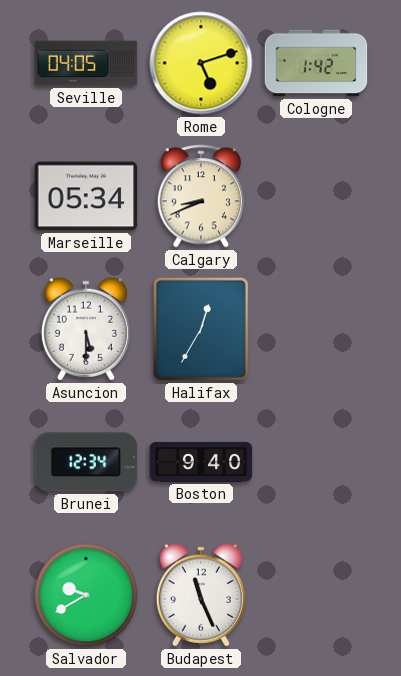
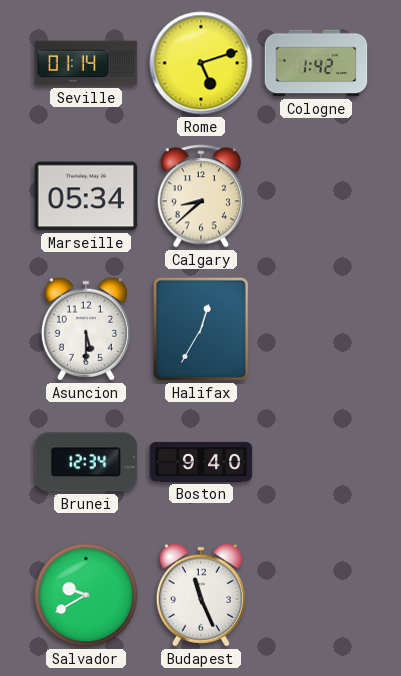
Seville: 04:05 -> 01:14 (86, 63)
Calgary: 8:41 -> 8:38 (201, 196)
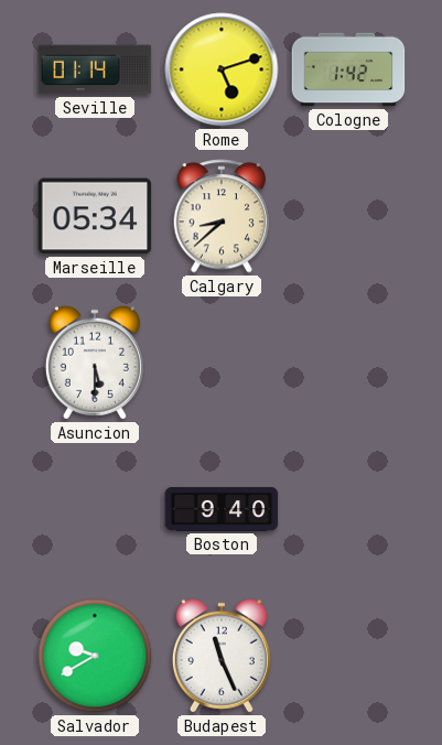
Halifax: 12:35 -> none (201, 329)
Brunei: 12:34 -> none (86, 462)
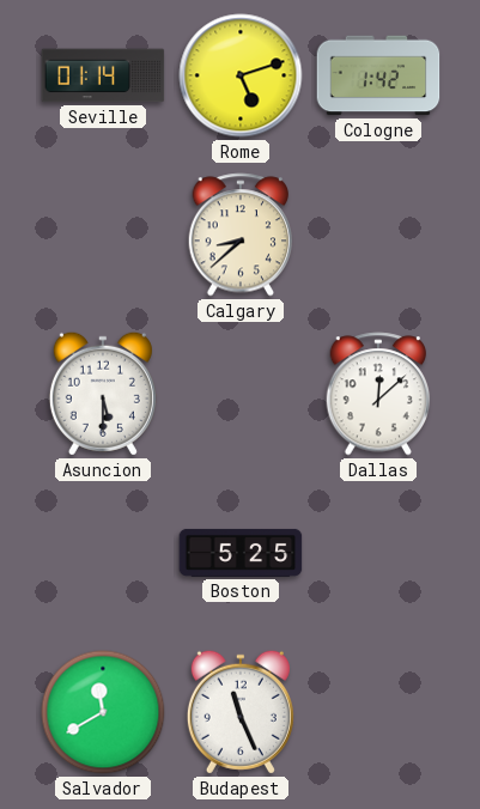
Marseille: 05:34 -> none (95, 216)
Dallas: none -> 12:08 (378, 394)
Boston: 9:40 -> 5:25 (241, 553)
Salvador: 9:40 -> 11:40 (103, 712)
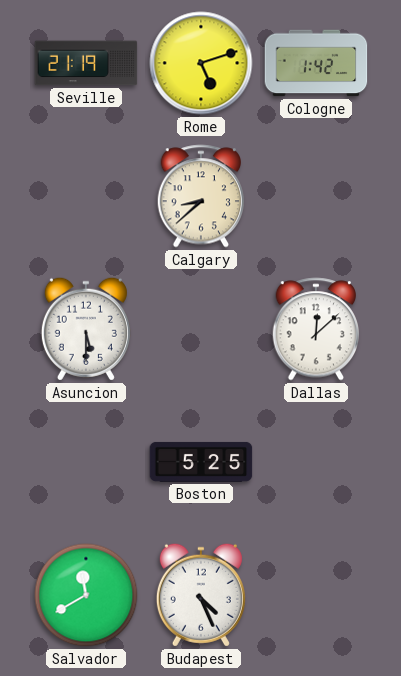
Seville: 01:14 -> 21:19 (86, 63)
Budapest: 11:26 -> 4:26 (201, 595)
